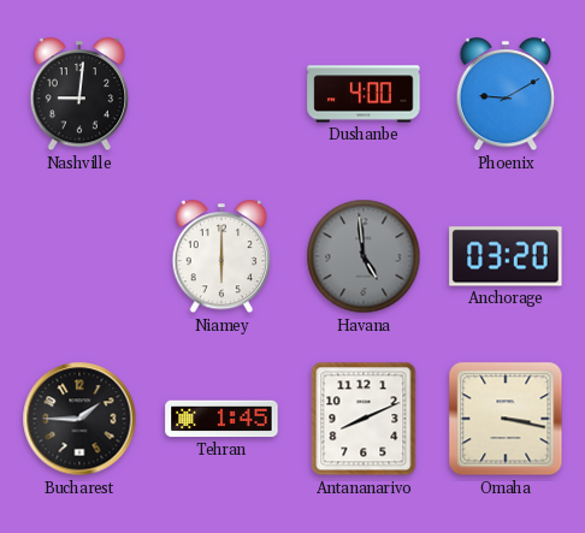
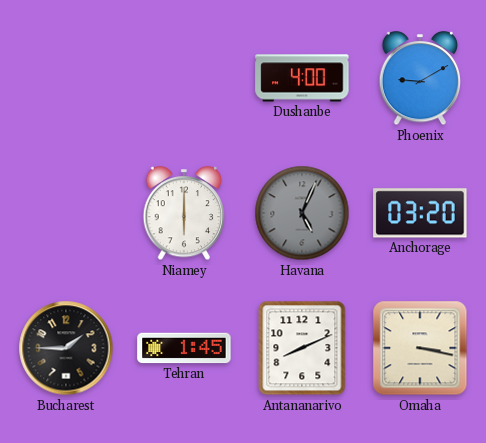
Nashville: 9:01 -> none (79, 95)
Havana: 4:59 -> 5:04 (302, 213)
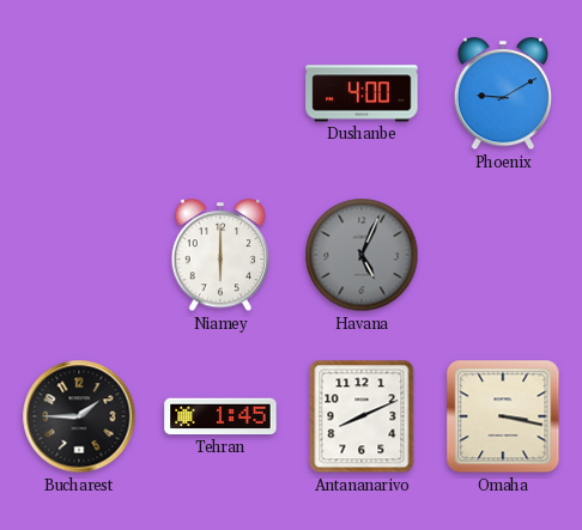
Anchorage: 03:20 -> none (420, 213)
